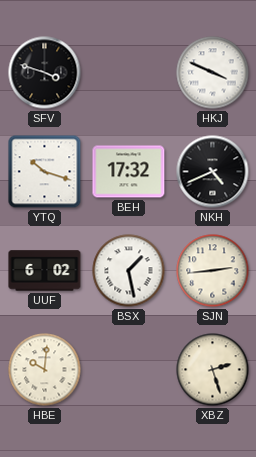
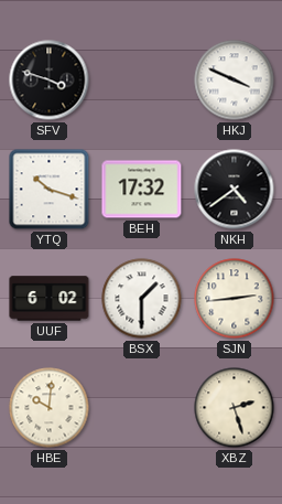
NKH: 4:41 -> 4:39 (235, 190)
BSX: 1:28 -> 1:30 (142, 299)
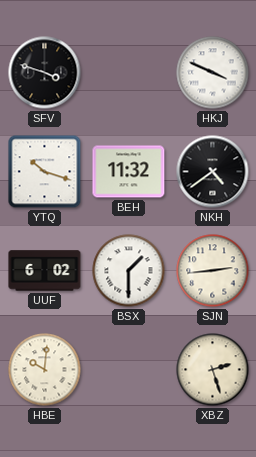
BEH: 17:32 -> 11:32 (129, 172)
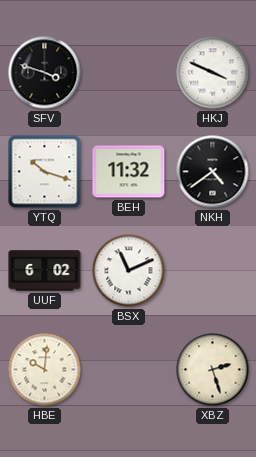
BSX: 1:30 -> 11:11 (129, 271)
SJN: 2:44 -> none (213, 271)
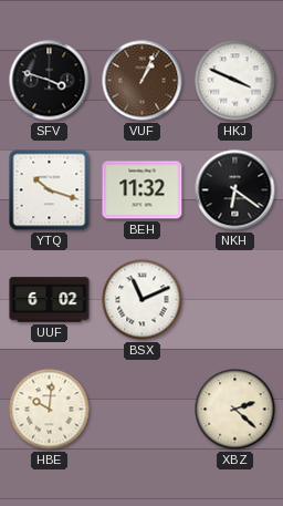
VUF: none -> 1:04 (143, 81)
NKH: 4:39 -> 6:21 (235, 190)
XBZ: 2:27 -> 2:22 (235, 410)
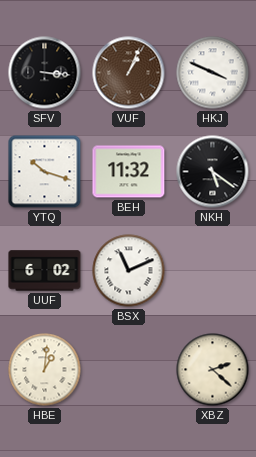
SFV: 3:48 -> 3:16 (45, 73)
NKH: 6:21 -> 5:21 (213, 172)
HBE: 10:01 -> 1:01 (45, 370)
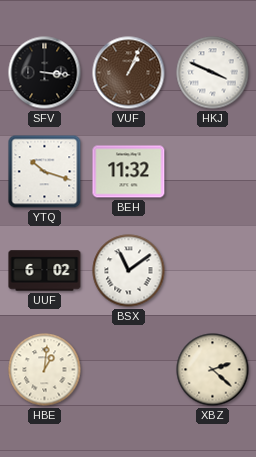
NKH: 5:21 -> none (213, 172)
BSX: 11:11 -> 11:09 (129, 271)
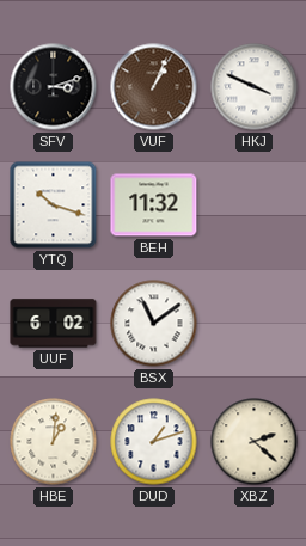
SFV: 3:16 -> 3:12 (54, 87)
DUD: none -> 1:12 (154, 442)
